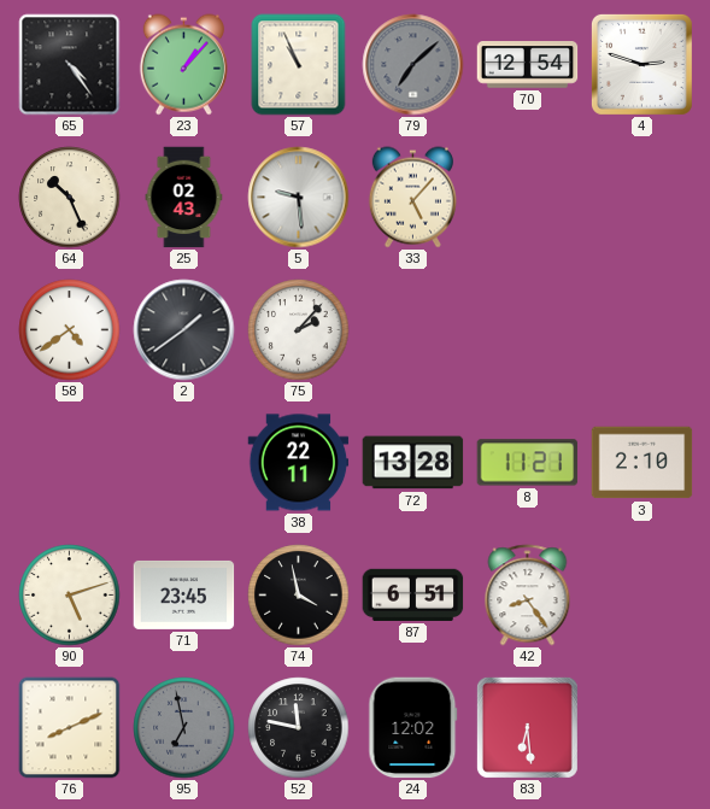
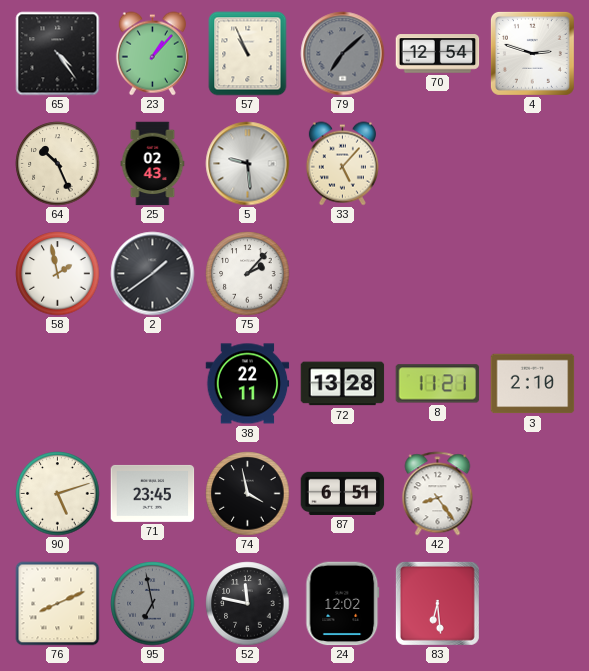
58: 4:39 -> 1:58 (58, 274)
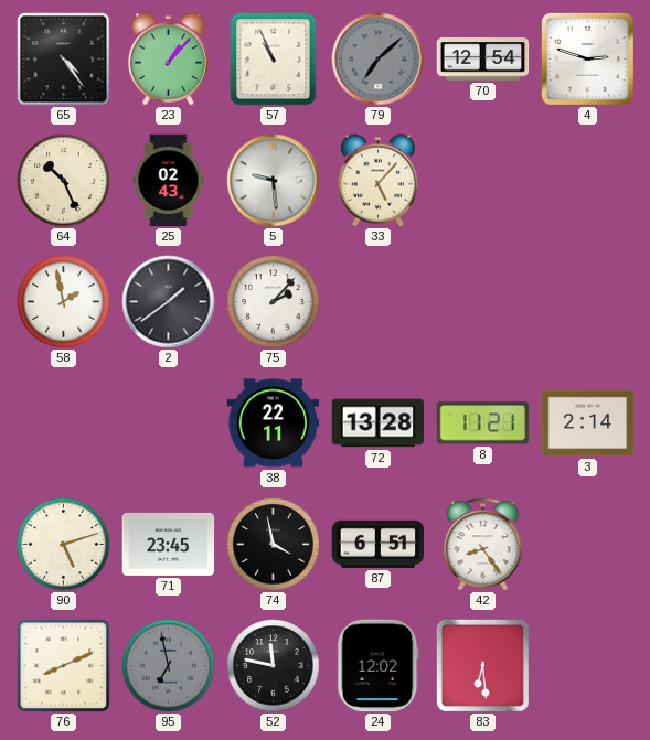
3: 2:10 -> 2:14 (588, 423)
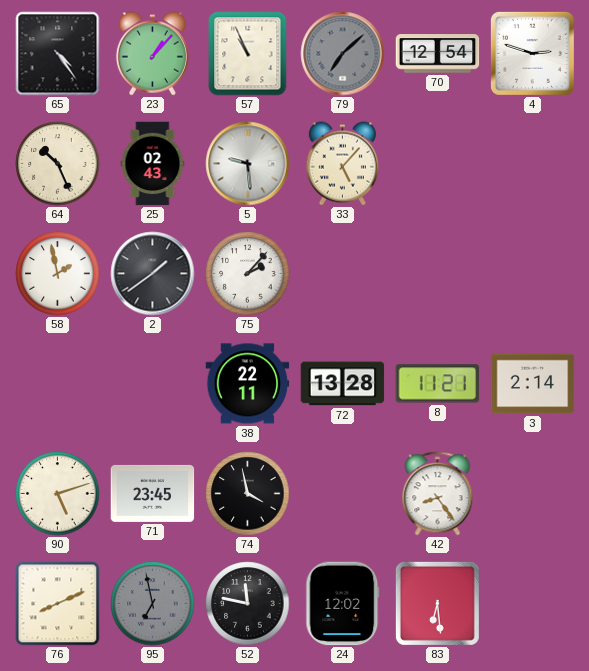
87: 6:51 -> none (379, 544)
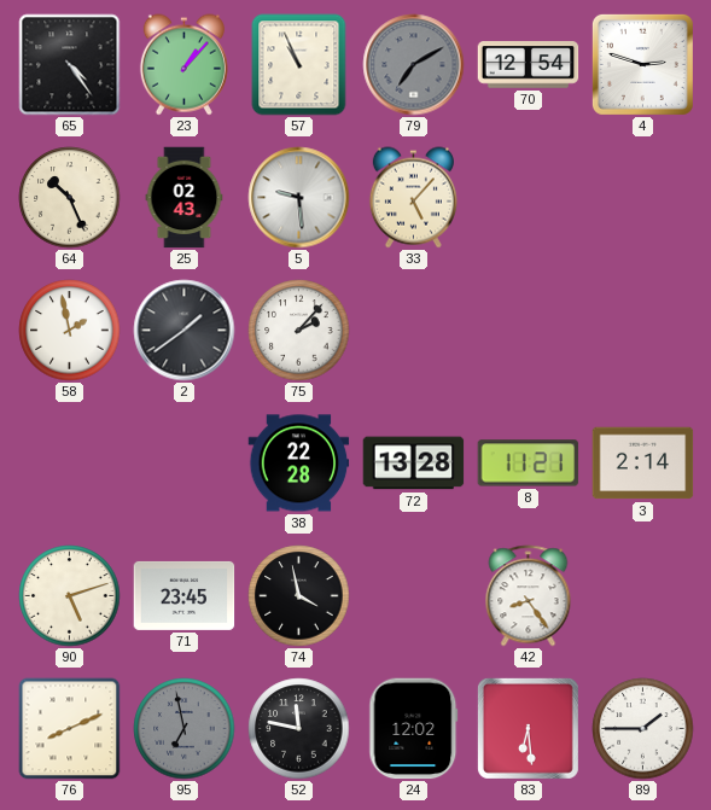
79: 7:08 -> 7:10 (414, 65)
38: 22:11 -> 22:28 (299, 464)
89: none -> 1:45 (643, 729)
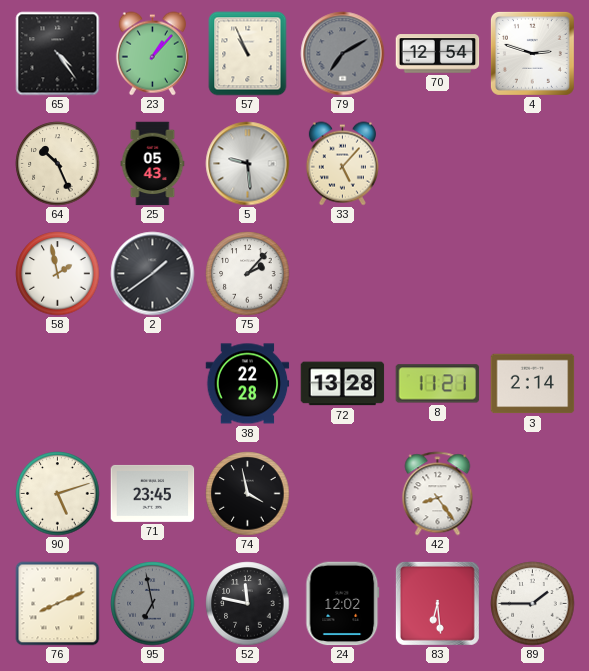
25: 02:43 -> 05:43 (153, 164)
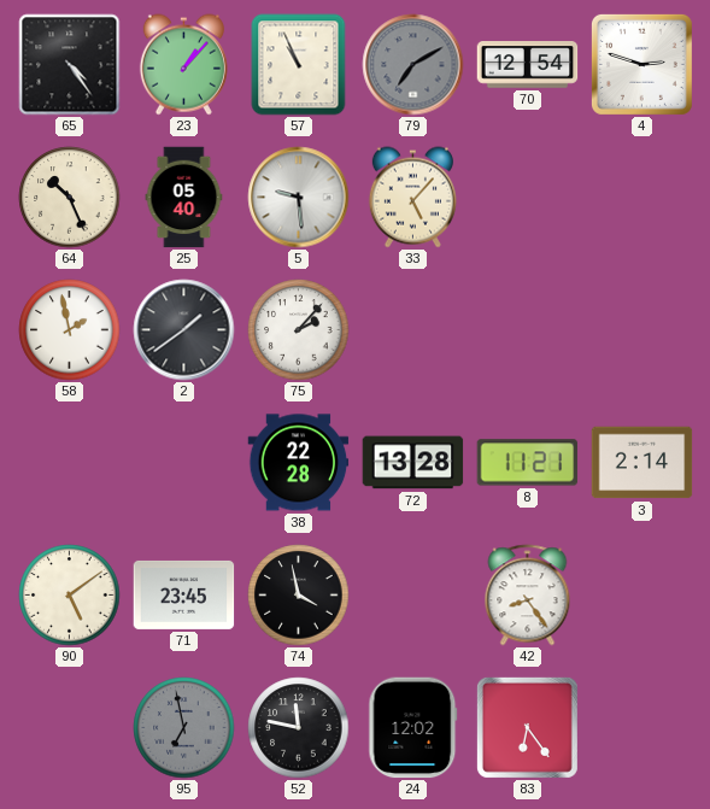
25: 05:43 -> 05:40 (184, 198)
90: 5:12 -> 5:09 (70, 596)
76: 8:11 -> none (58, 604)
83: 6:29 -> 6:24 (527, 727)
89: 1:45 -> none (533, 604)
